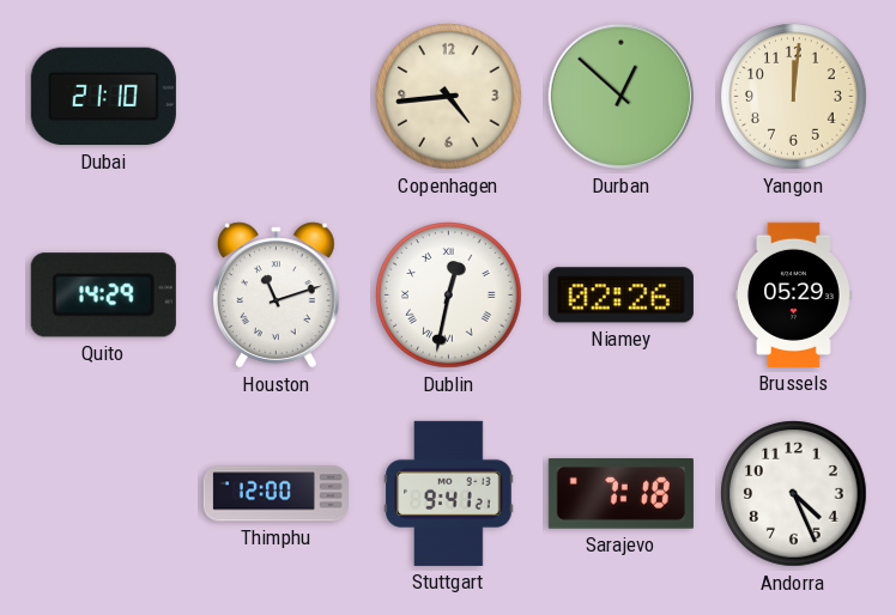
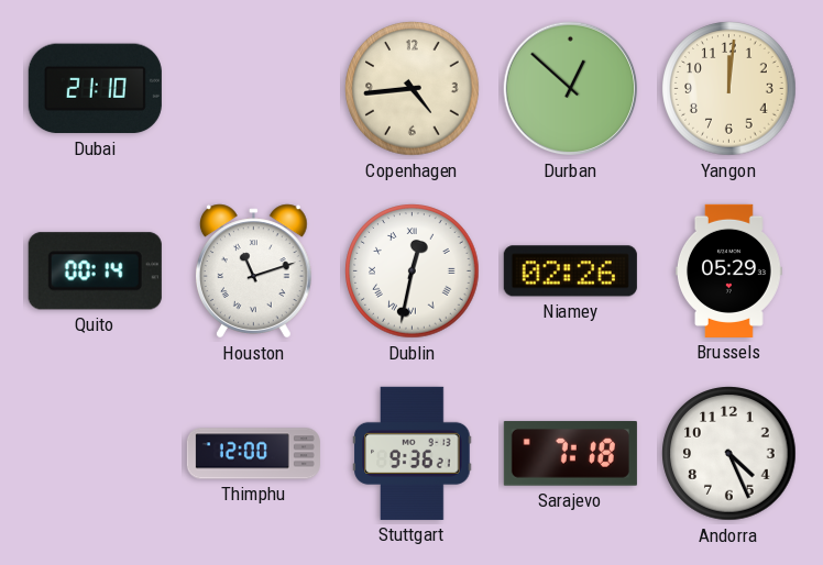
Quito: 14:29 -> 00:14 (95, 272)
Stuttgart: 9:41 -> 9:36 (413, 453)
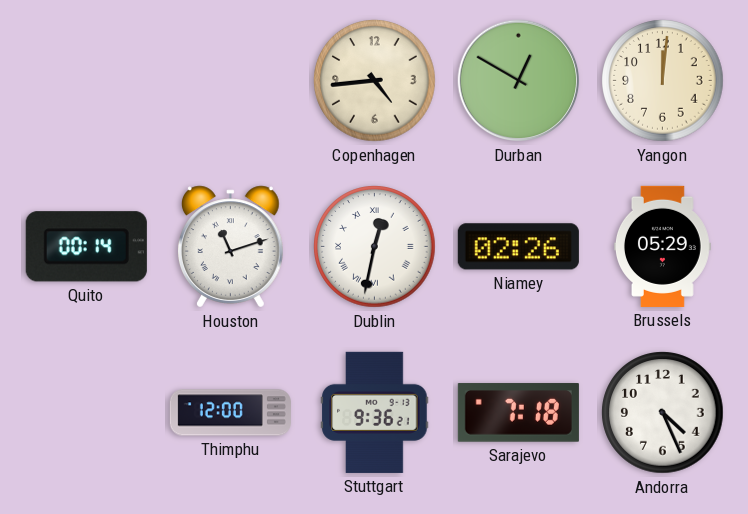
Dubai: 21:10 -> none (95, 89)
Durban: 12:52 -> 12:50 (519, 81)
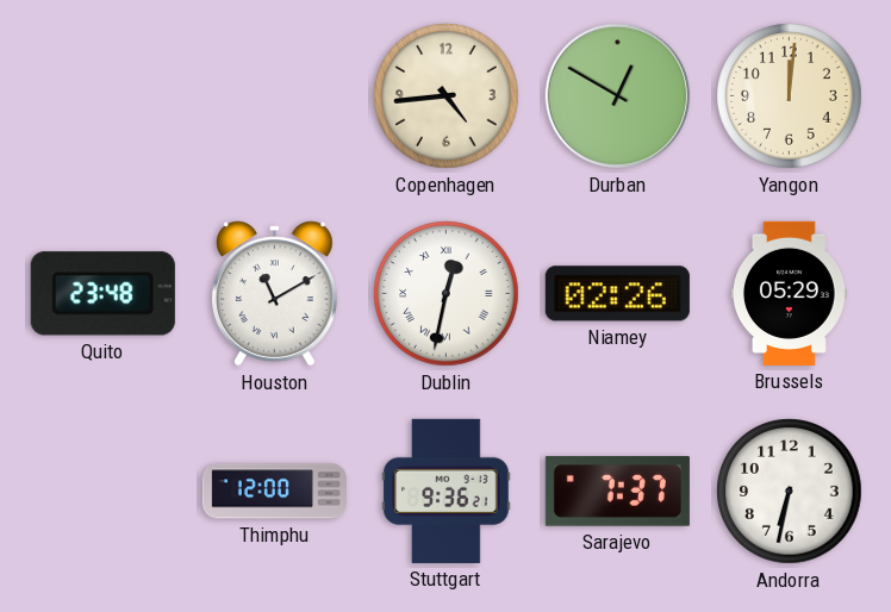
Quito: 00:14 -> 23:48 (102, 294)
Houston: 11:12 -> 11:10 (275, 294)
Sarajevo: 7:18 -> 7:37 (617, 492)
Andorra: 4:26 -> 6:32 (790, 492)
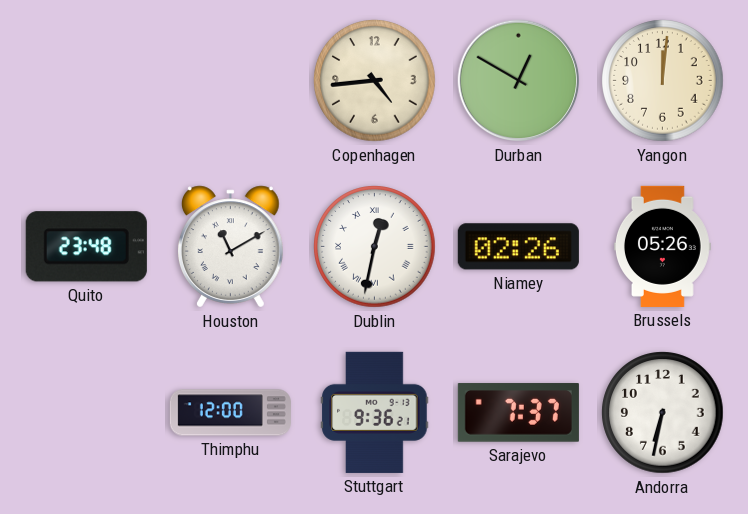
Brussels: 05:29 -> 05:26 (662, 246)
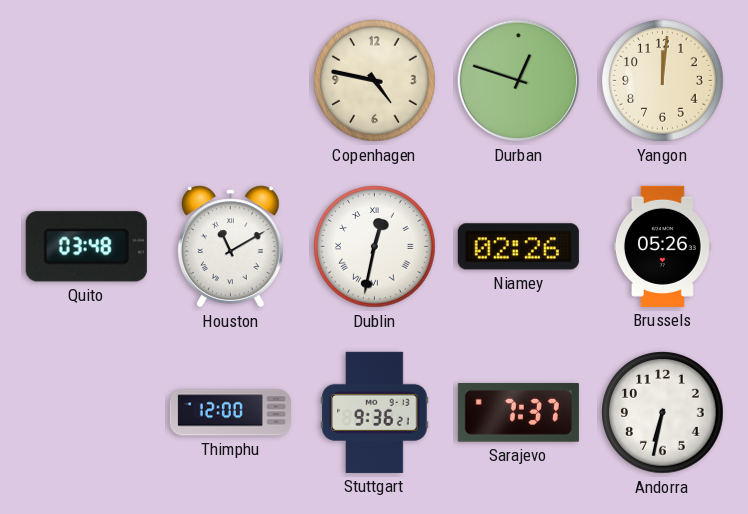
Copenhagen: 4:44 -> 4:47 (375, 81)
Durban: 12:50 -> 12:48 (519, 81)
Quito: 23:48 -> 03:48 (86, 247)
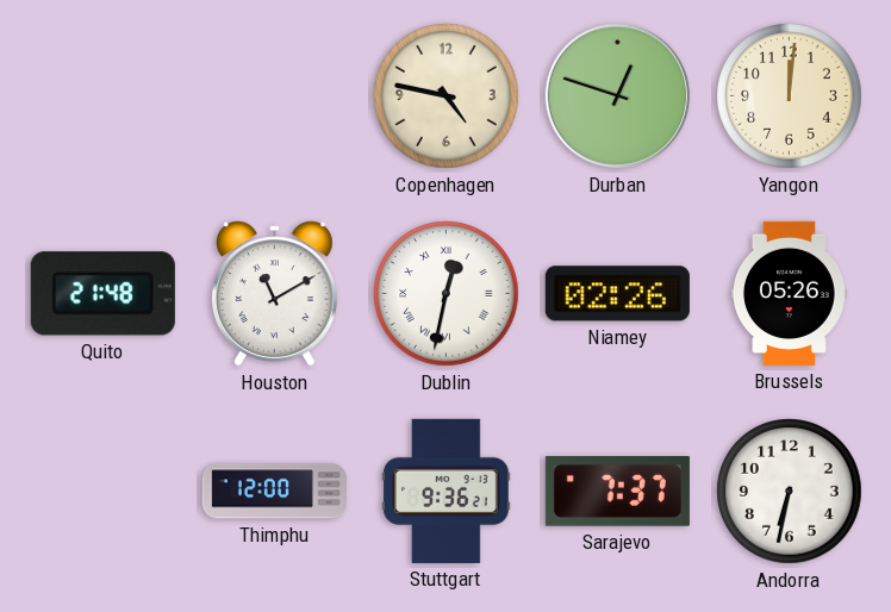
Quito: 03:48 -> 21:48 (102, 294)
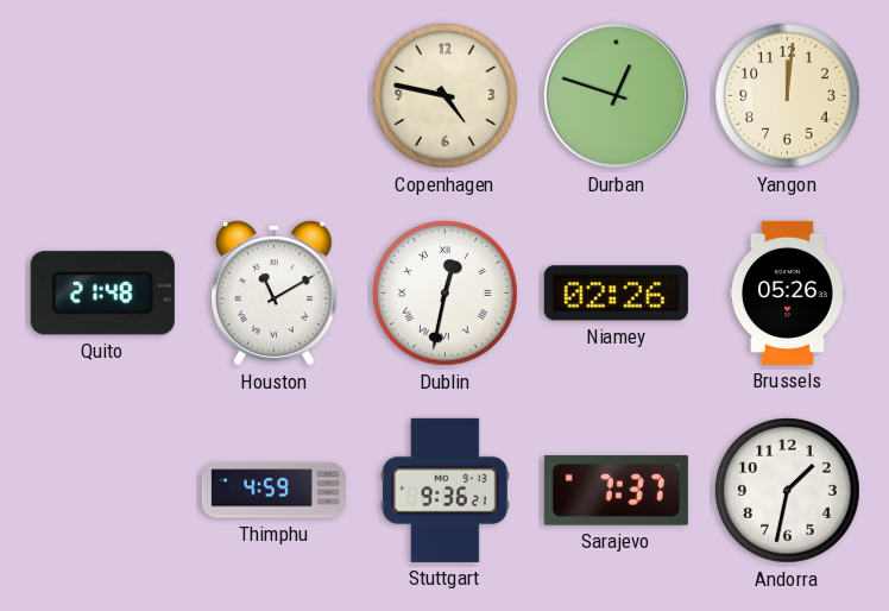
Thimphu: 12:00 -> 4:59 (273, 491)
Andorra: 6:32 -> 1:32 (788, 491)
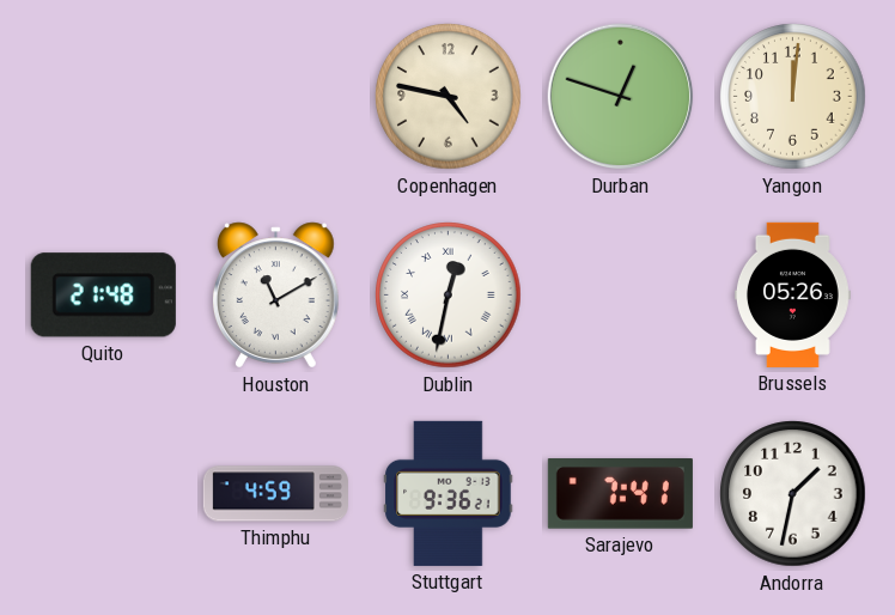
Niamey: 02:26 -> none (616, 294)
Sarajevo: 7:37 -> 7:41 (620, 494)
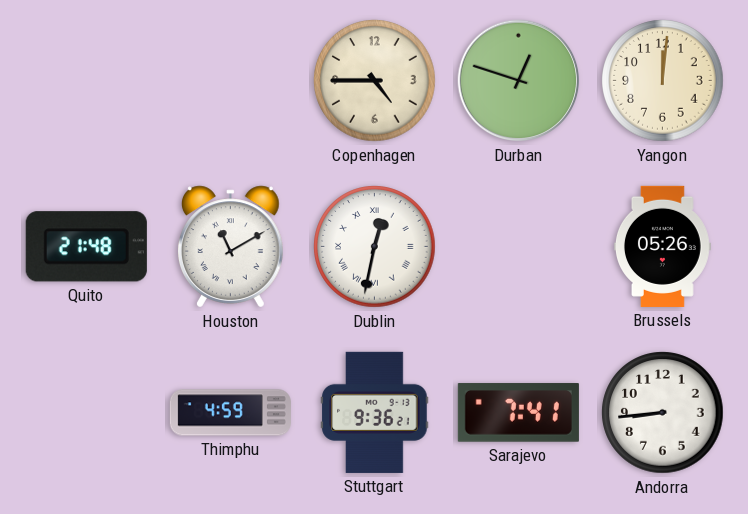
Copenhagen: 4:47 -> 4:45 (375, 81)
Andorra: 1:32 -> 8:44 (663, 413)
